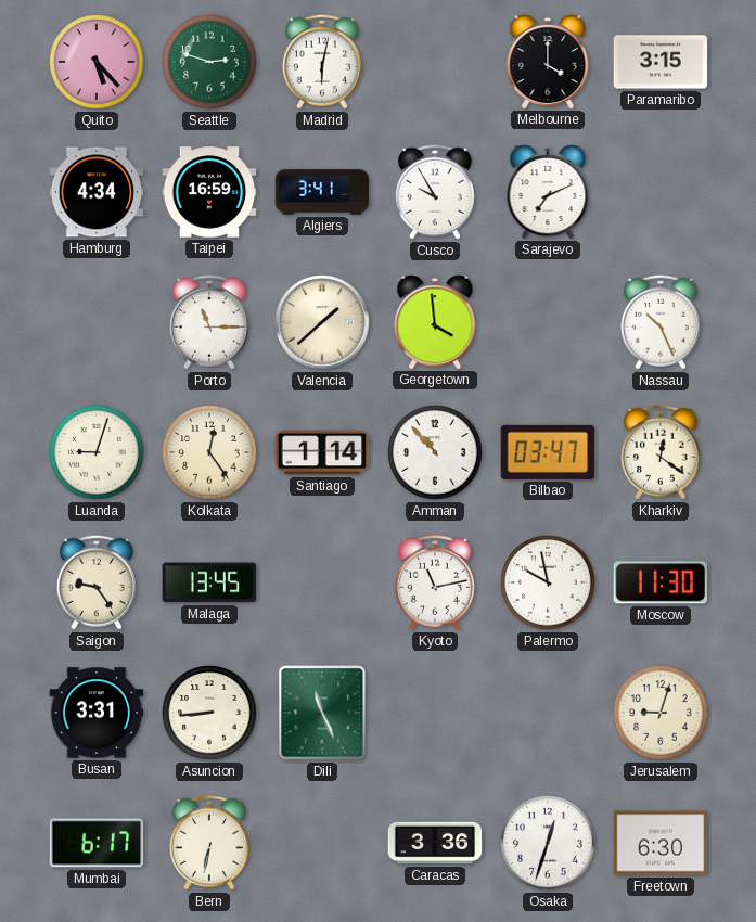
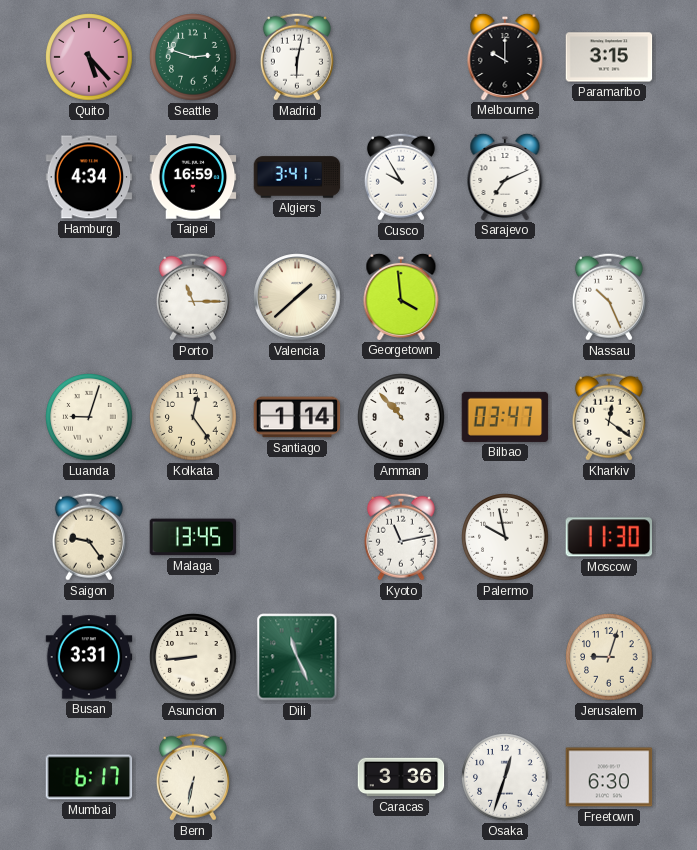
Melbourne: 4:00 -> 10:00 (505, 56)
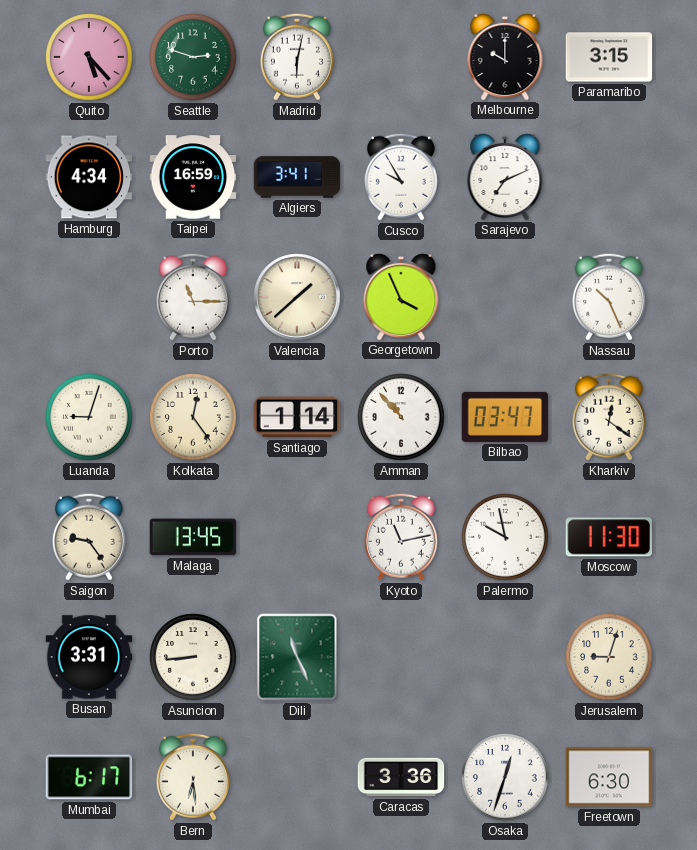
Georgetown: 3:59 -> 3:56 (401, 296)
Bern: 6:32 -> 6:29 (193, 777)
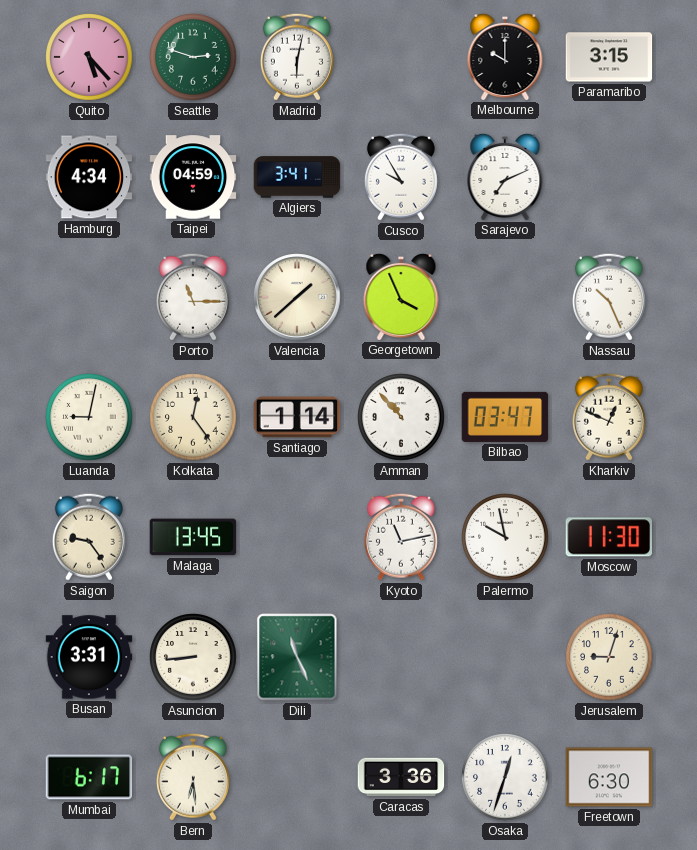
Taipei: 16:59 -> 04:59 (193, 177)
Luanda: 9:03 -> 9:02 (89, 417)
Kharkiv: 12:21 -> 12:49 (609, 417)
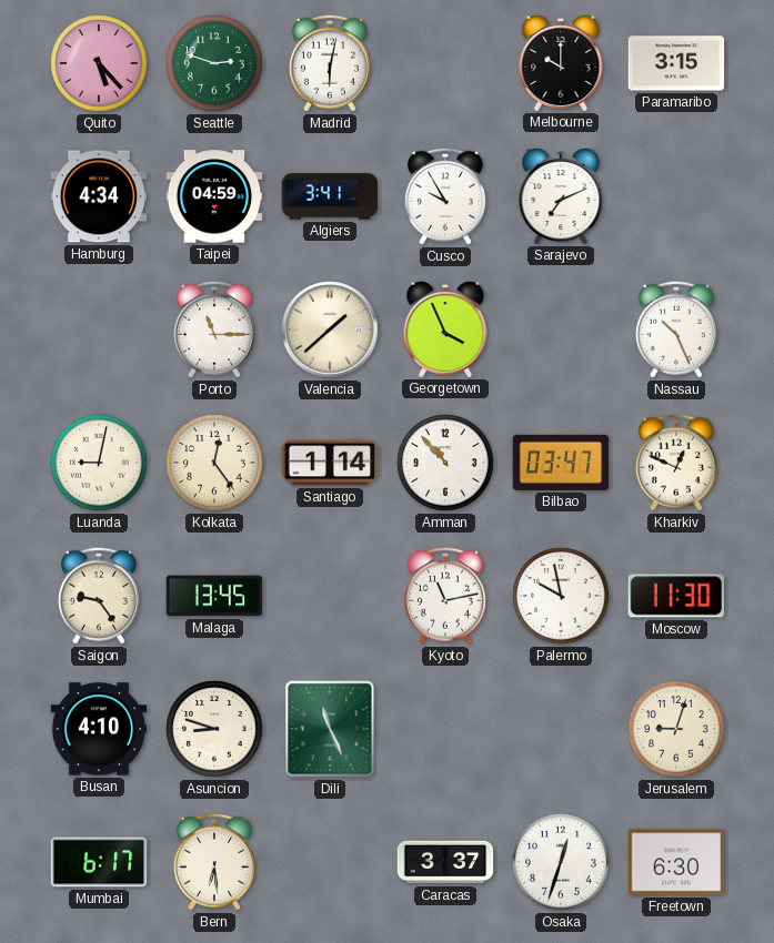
Busan: 3:31 -> 4:10 (99, 729)
Asuncion: 8:44 -> 8:48 (214, 729)
Caracas: 3:36 -> 3:37 (445, 862)
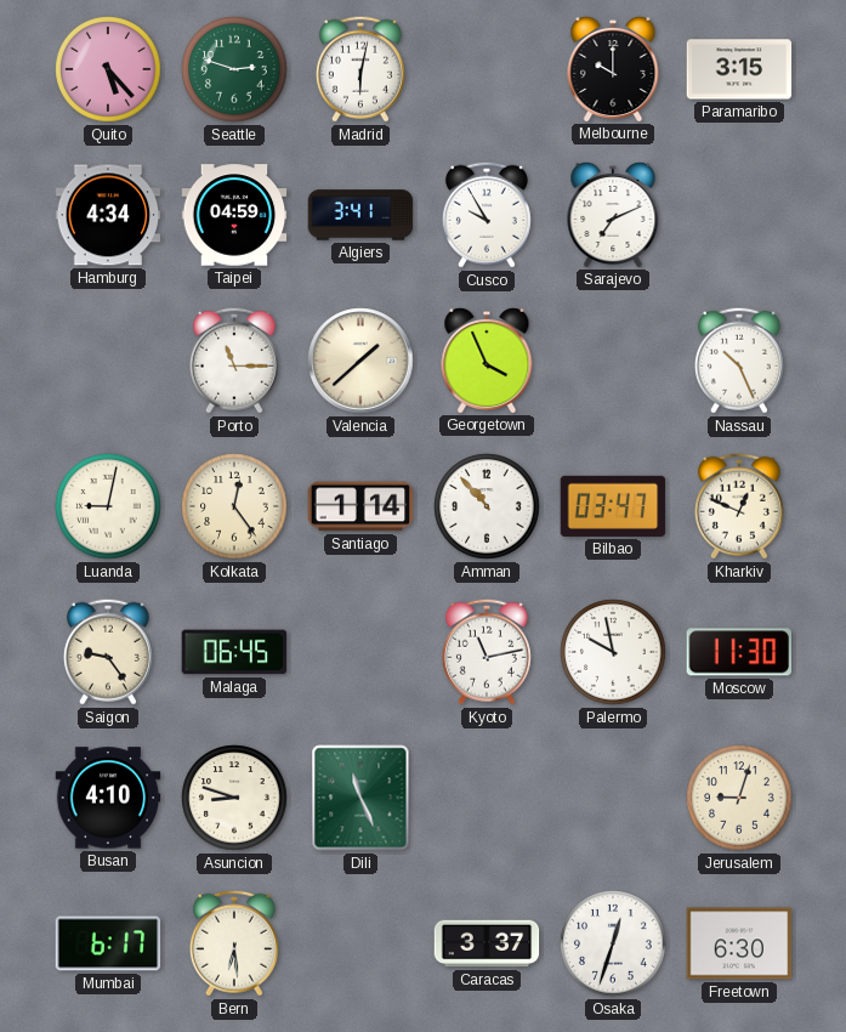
Malaga: 13:45 -> 06:45 (234, 652)
